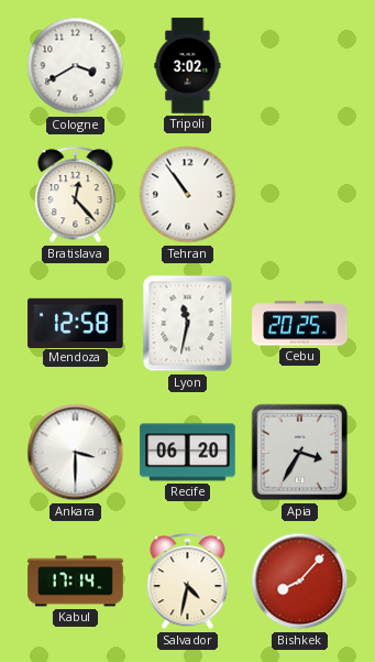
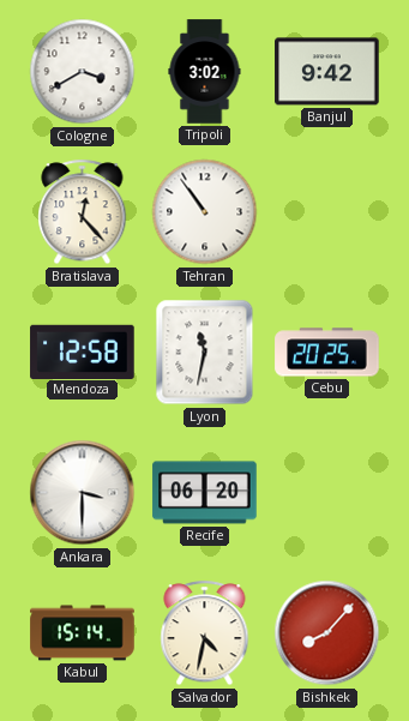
Banjul: none -> 9:42 (327, 72)
Apia: 3:35 -> none (300, 453)
Kabul: 17:14 -> 15:14 (83, 633)
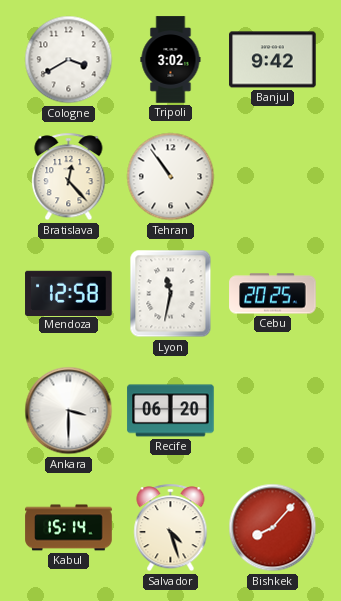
Salvador: 4:32 -> 4:27 (171, 528)
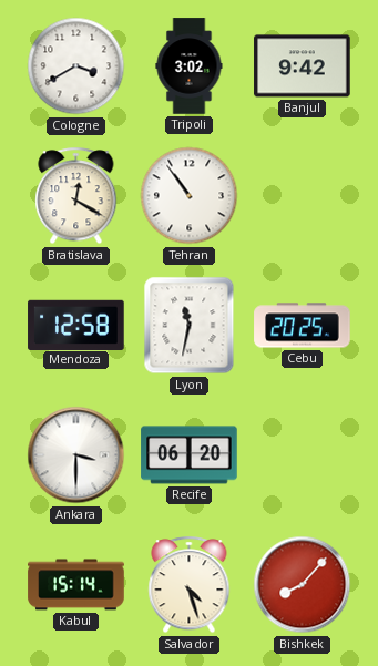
Bratislava: 12:23 -> 12:20 (76, 196)
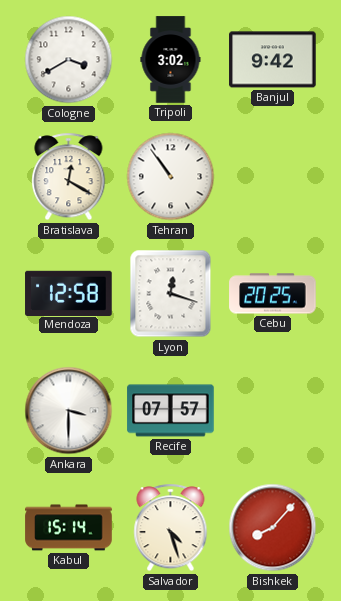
Lyon: 11:32 -> 12:18 (171, 294)
Recife: 06:20 -> 07:57 (171, 411)
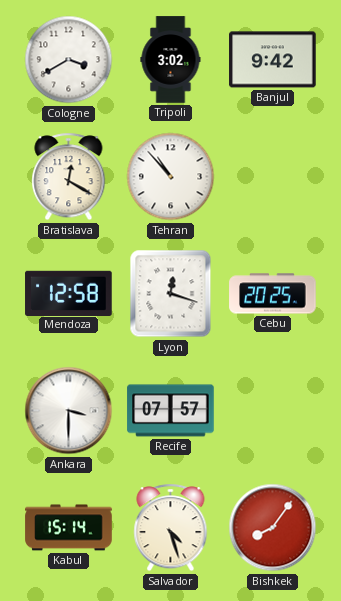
Tehran: 10:54 -> 10:53 (171, 177)
Bishkek: 8:07 -> 8:06 (273, 528)
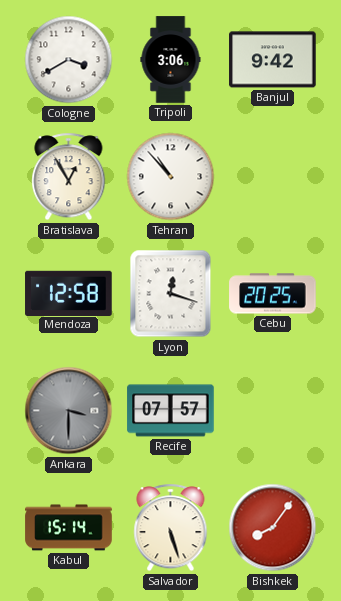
Tripoli: 3:02 -> 3:06 (171, 60)
Bratislava: 12:20 -> 12:55 (69, 177)
Ankara dial: white -> grey (69, 411)
Salvador: 4:27 -> 5:27 (171, 528)
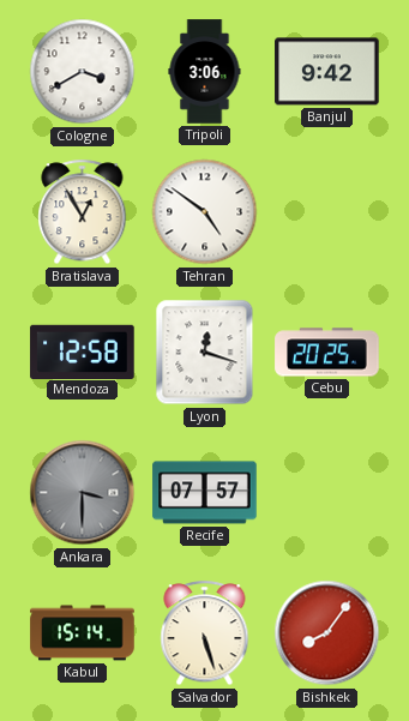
Tehran: 10:53 -> 4:51 (205, 212)
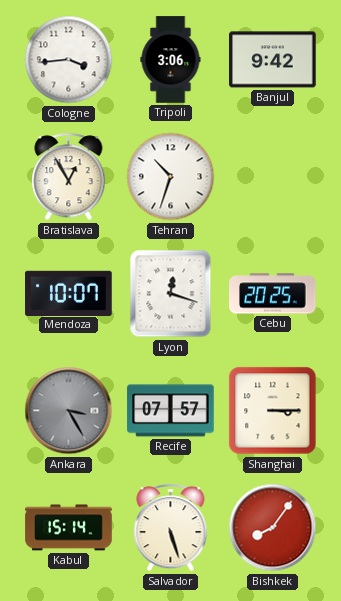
Cologne: 3:40 -> 3:44 (69, 60)
Tehran: 4:51 -> 10:33 (171, 177)
Mendoza: 12:58 -> 10:07 (69, 293)
Ankara: 3:30 -> 3:25 (69, 411)
Shanghai: none -> 3:15 (273, 411)
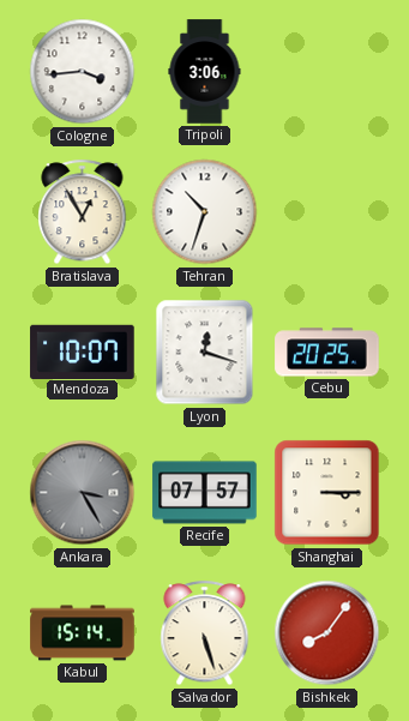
Banjul: 9:42 -> none (273, 60)
